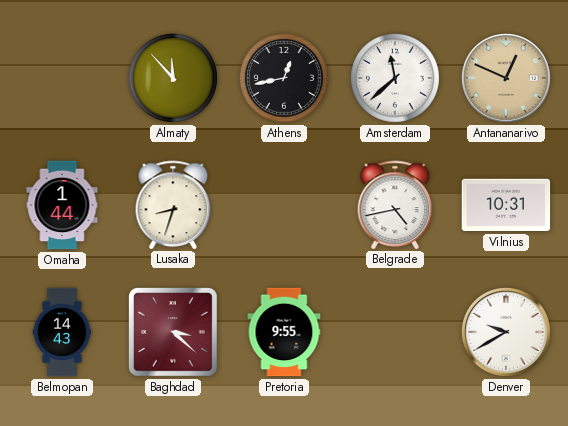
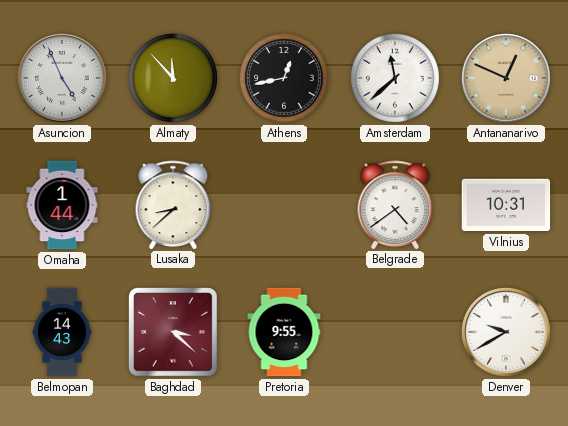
Asuncion: none -> 4:56 (62, 78)
Lusaka: 8:33 -> 8:38 (173, 205)
Belgrade: 4:43 -> 4:39 (395, 205)
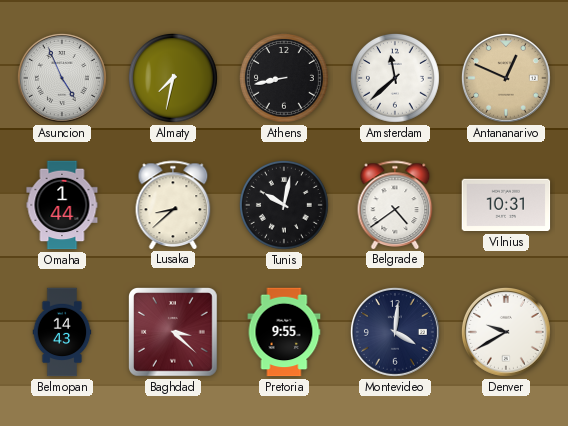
Almaty: 11:53 -> 7:32 (173, 78)
Athens: 12:43 -> 8:43 (284, 78)
Tunis: none -> 10:02 (284, 205)
Montevideo: none -> 4:01 (395, 332)
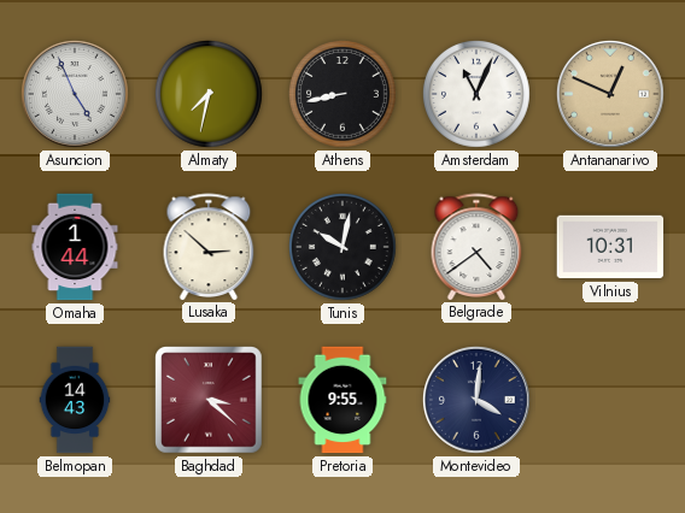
Amsterdam: 11:38 -> 11:04 (476, 94)
Lusaka: 8:38 -> 2:52 (209, 247)
Denver: 9:40 -> none (506, 332)
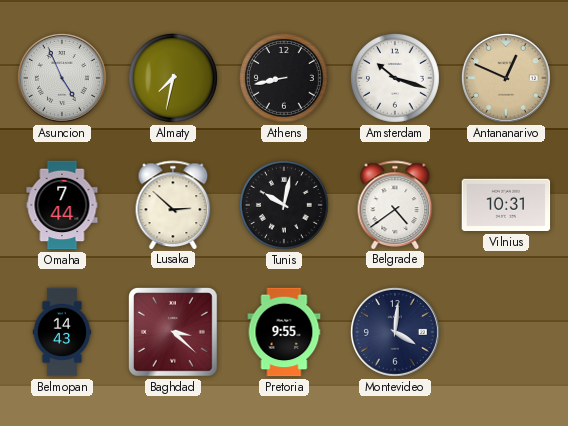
Amsterdam: 11:04 -> 10:18 (395, 78)
Omaha: 1:44 -> 7:44 (62, 205)
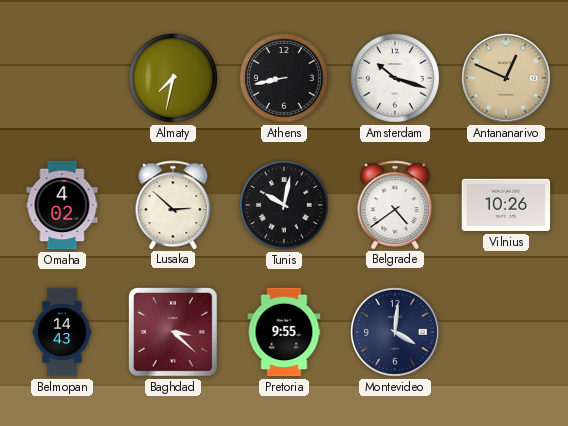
Asuncion: 4:56 -> none (62, 78)
Omaha: 7:44 -> 4:02 (62, 205)
Vilnius: 10:31 -> 10:26 (506, 205)
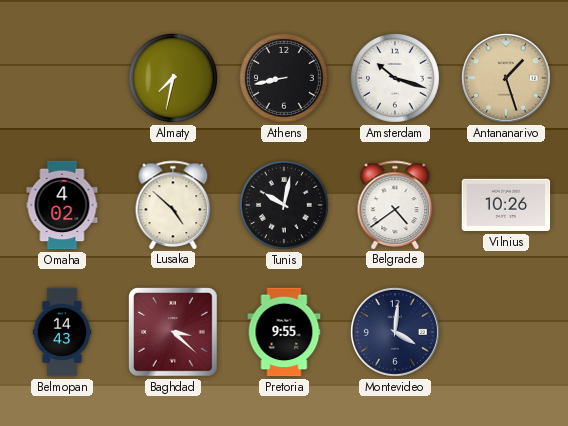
Antananarivo: 12:49 -> 1:27 (506, 78)
Lusaka: 2:52 -> 4:52 (173, 205)
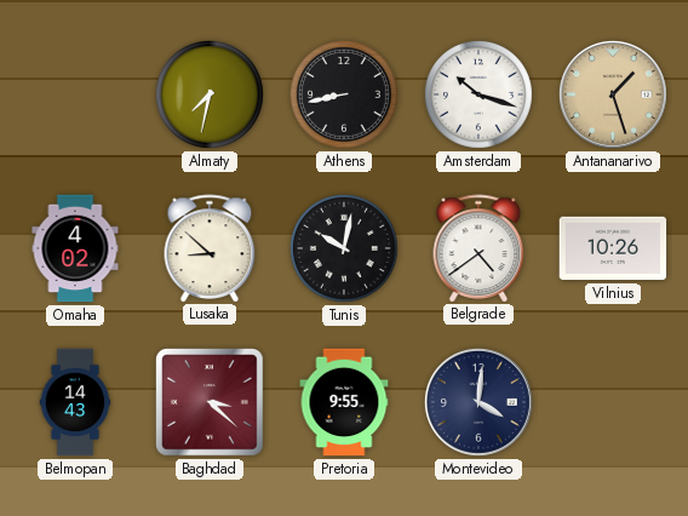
Lusaka: 4:52 -> 8:52 (210, 248)
